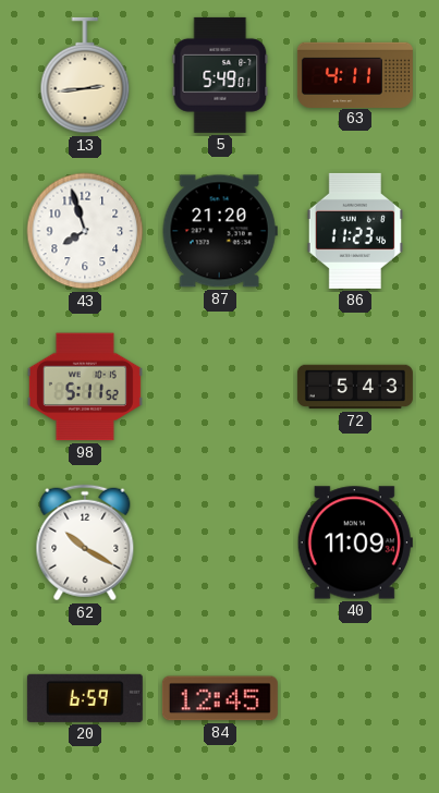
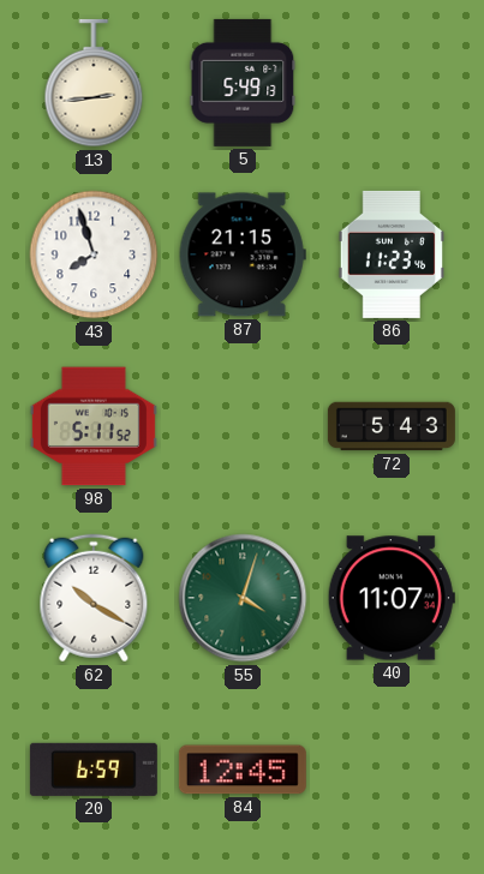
5: 5:49:01 -> 5:49:13 (243, 83)
63: 4:11 -> none (355, 74)
87: 21:20 -> 21:15 (243, 255)
55: none -> 4:03 (243, 598)
40: 11:09 -> 11:07 (392, 598)
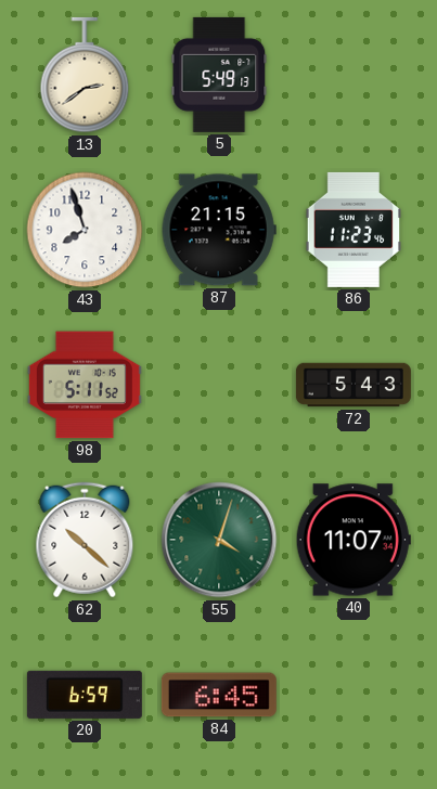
13: 2:44 -> 2:39 (85, 75)
62: 10:20 -> 10:22 (85, 540)
84: 12:45 -> 6:45 (219, 695)
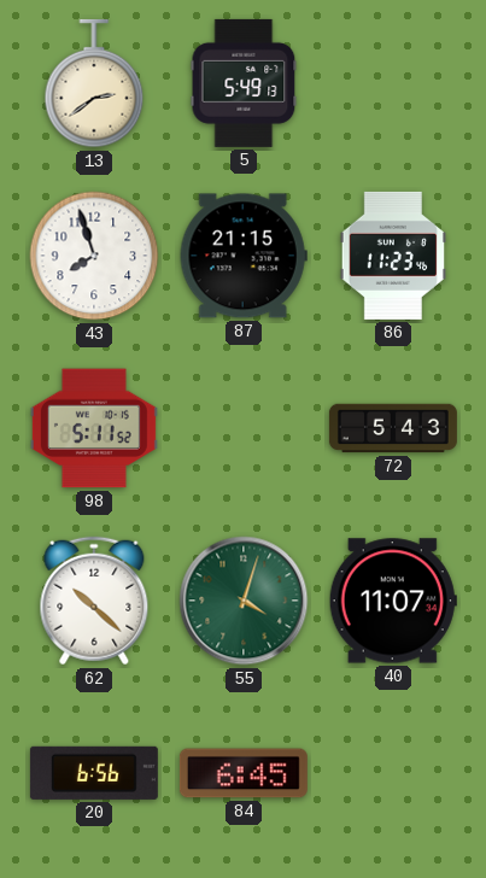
20: 6:59 -> 6:56 (94, 773)
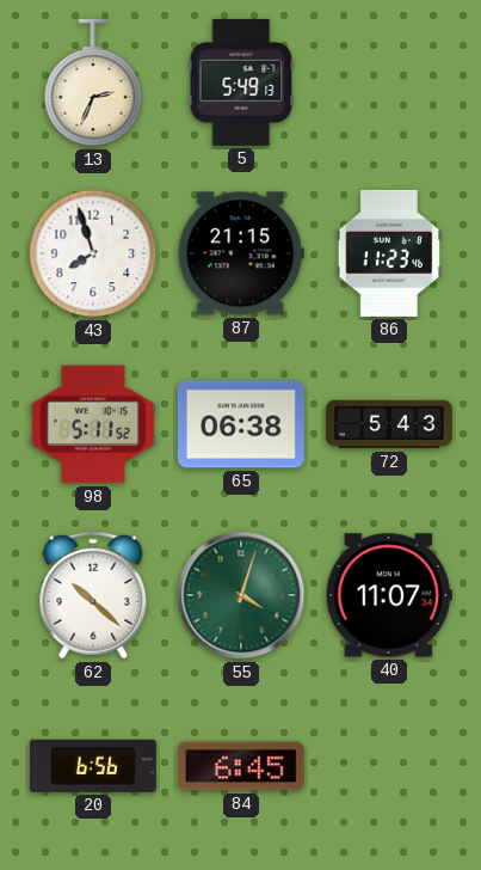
13: 2:39 -> 2:34 (93, 82)
65: none -> 06:38 (241, 424)
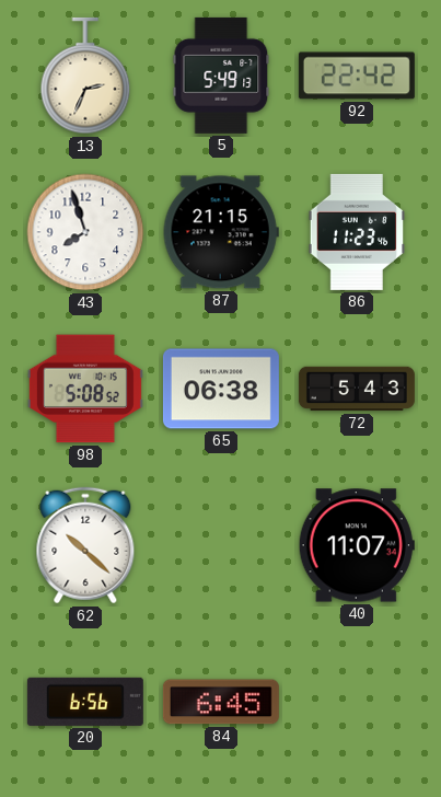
92: none -> 22:42 (357, 76)
98: 5:11 -> 5:08 (85, 389)
55: 4:03 -> none (241, 595)
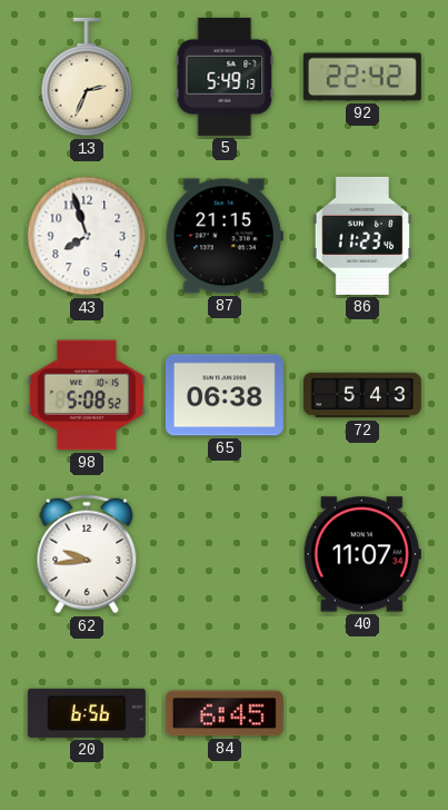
62: 10:22 -> 9:44 (87, 554)
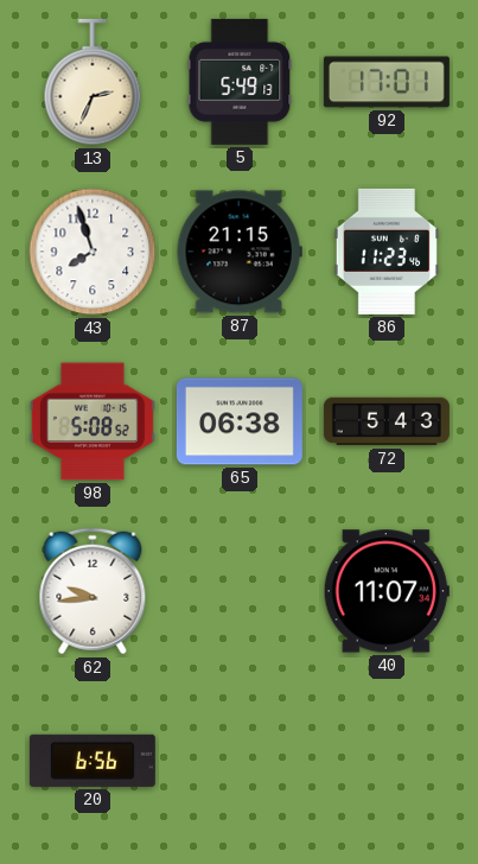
92: 22:42 -> 17:01 (387, 82)
84: 6:45 -> none (225, 713)
